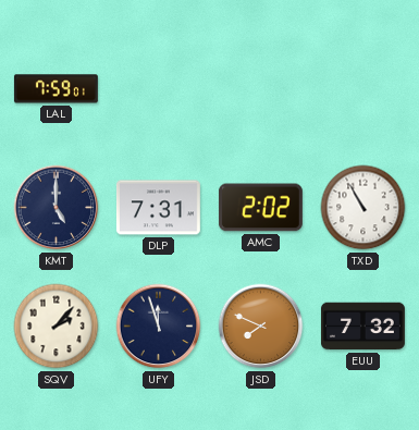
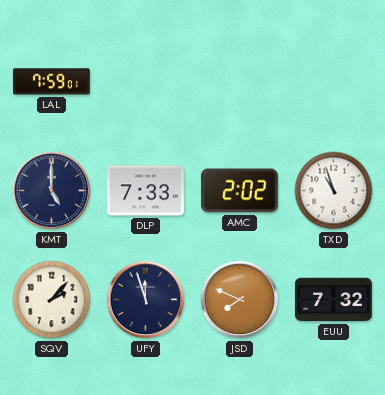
DLP: 7:31 -> 7:33 (145, 191)
TXD: 10:55 -> 10:57 (334, 191)
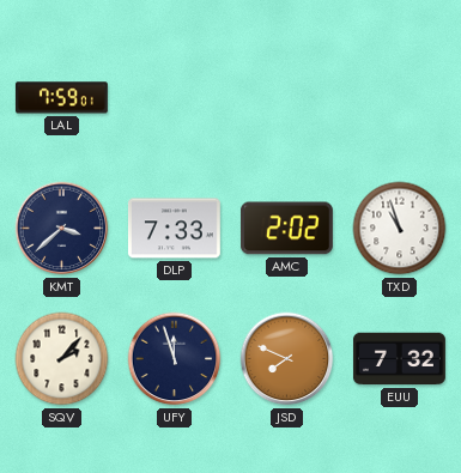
KMT: 5:00 -> 3:38 (62, 229)
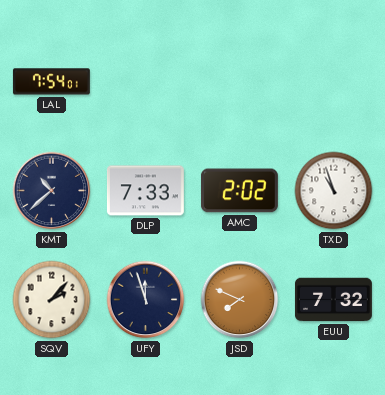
LAL: 7:59 -> 7:54 (51, 82)
KMT: 3:38 -> 10:38 (52, 191)
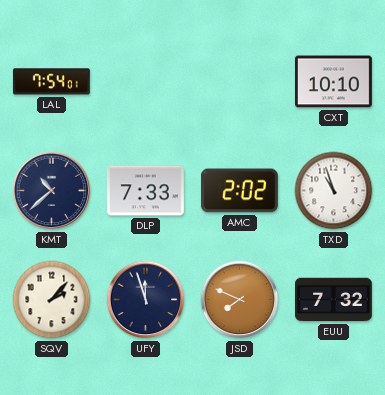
CXT: none -> 10:10 (333, 82)
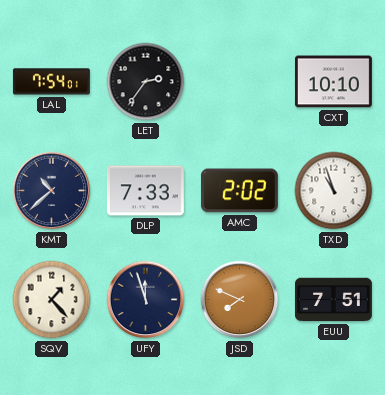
LET: none -> 2:36 (146, 82)
SQV: 2:07 -> 1:23 (52, 300)
EUU: 7:32 -> 7:51 (333, 300)
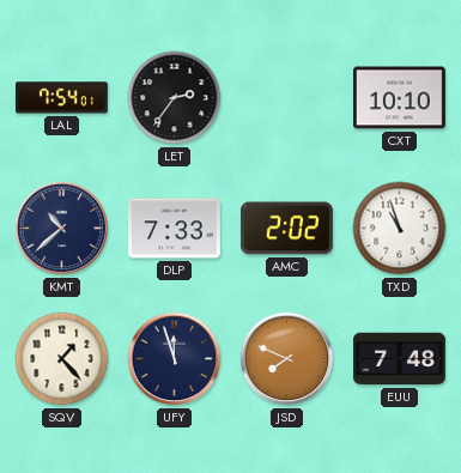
EUU: 7:51 -> 7:48 (399, 359)
